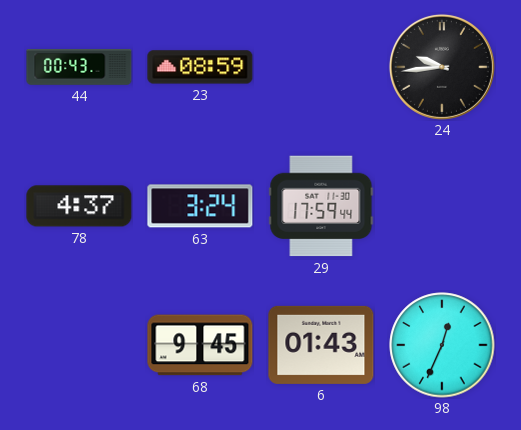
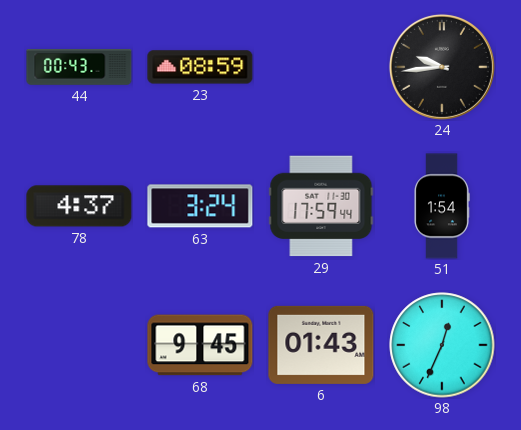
51: none -> 1:54 (442, 206)
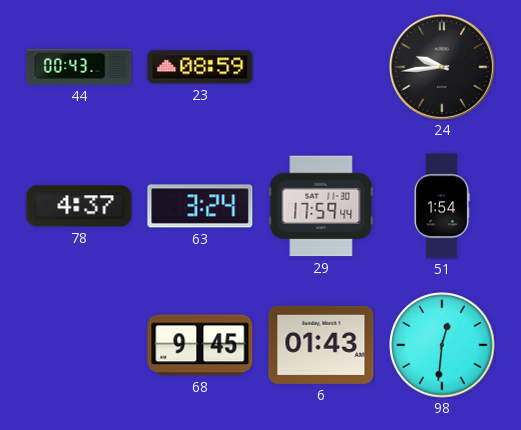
98: 12:34 -> 12:31 (442, 345)
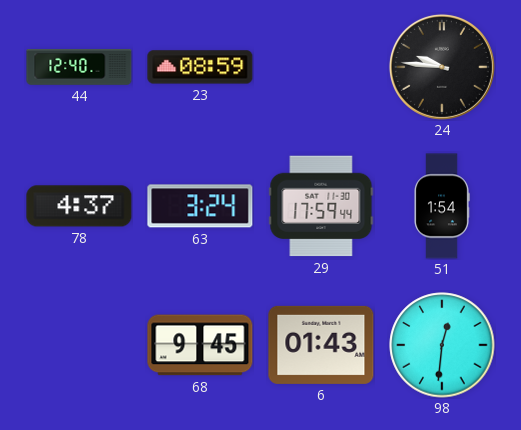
44: 00:43 -> 12:40 (79, 68)
24: 9:44 -> 9:46 (442, 67)
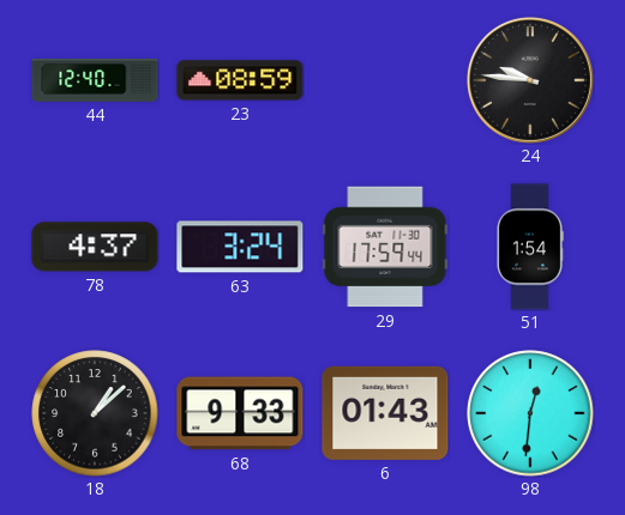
18: none -> 1:08 (95, 413)
68: 9:45 -> 9:33 (240, 413)
